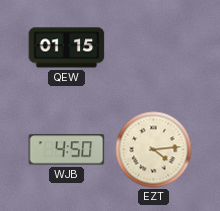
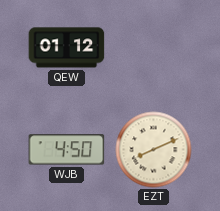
QEW: 01:15 -> 01:12 (67, 48)
EZT: 4:14 -> 8:11 (154, 150)
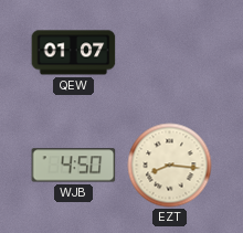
QEW: 01:12 -> 01:07 (74, 53)
EZT: 8:11 -> 8:16 (170, 166)
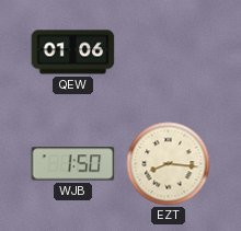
QEW: 01:07 -> 01:06 (73, 53)
WJB: 4:50 -> 1:50 (73, 164)
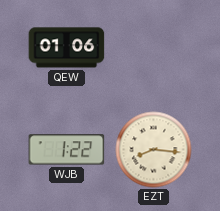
WJB: 1:50 -> 1:22 (67, 150)
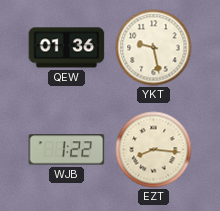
QEW: 01:06 -> 01:36 (67, 48)
YKT: none -> 9:28 (154, 48)
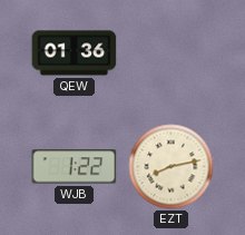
YKT: 9:28 -> none (154, 48)
EZT: 8:16 -> 8:13 (171, 167)
